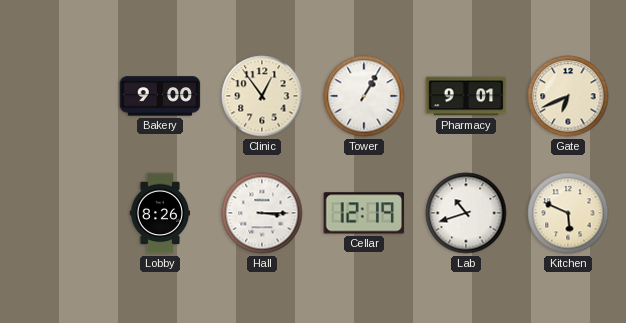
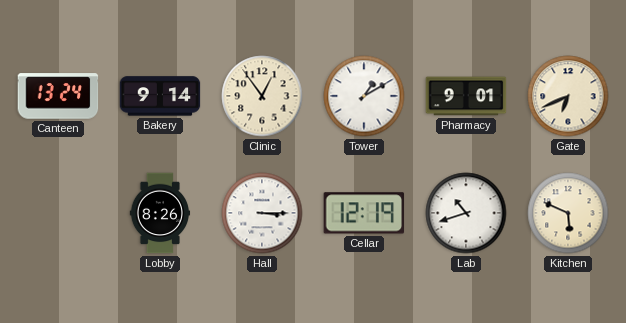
Canteen: none -> 13:24 (58, 96)
Bakery: 9:00 -> 9:14 (160, 96)
Tower: 1:05 -> 1:10 (364, 96)
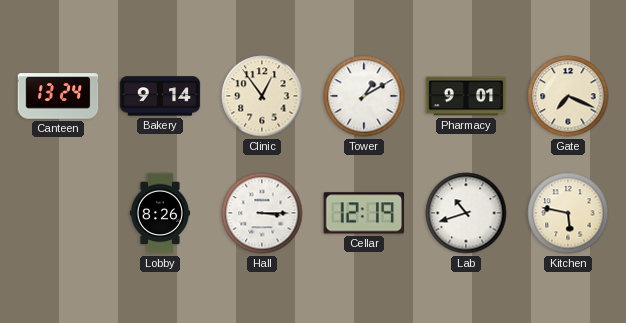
Gate: 6:41 -> 7:19 (568, 96)
Kitchen: 5:49 -> 5:47 (568, 213)
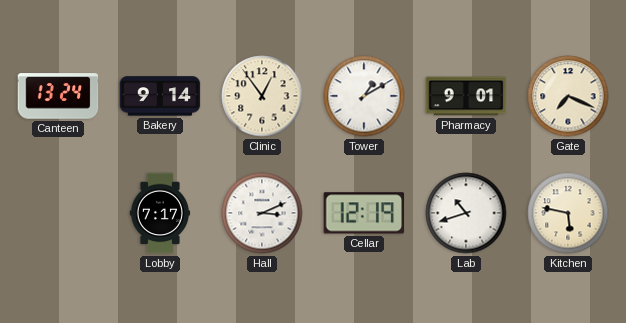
Lobby: 8:26 -> 7:17 (160, 213)
Hall: 3:15 -> 3:11 (262, 213)
